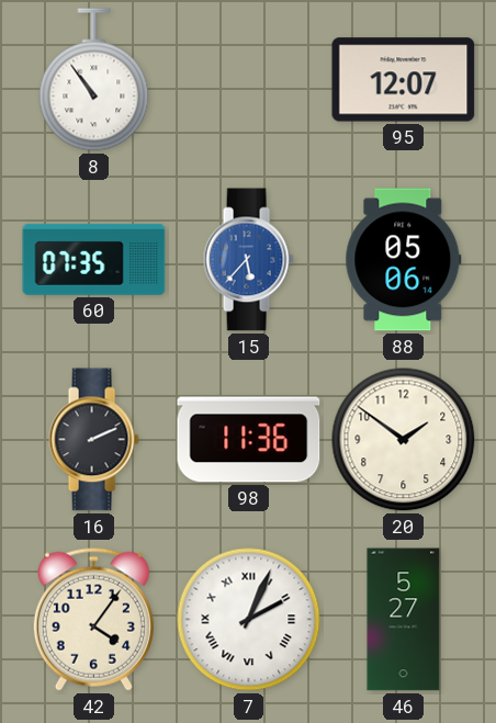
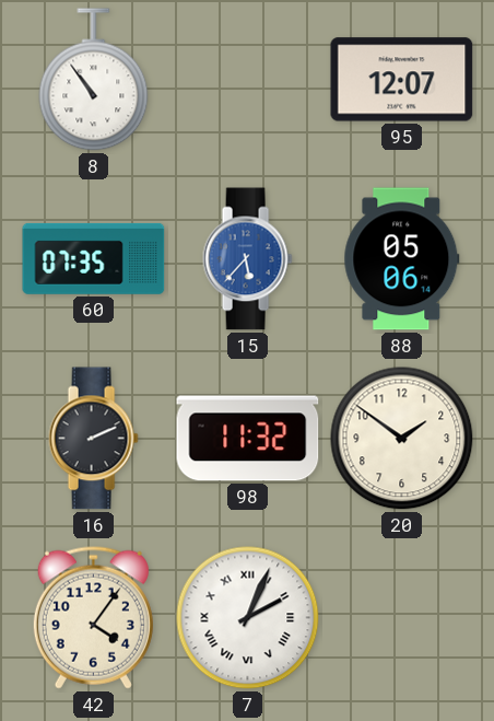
98: 11:36 -> 11:32 (248, 439)
46: 5:27 -> none (404, 620)
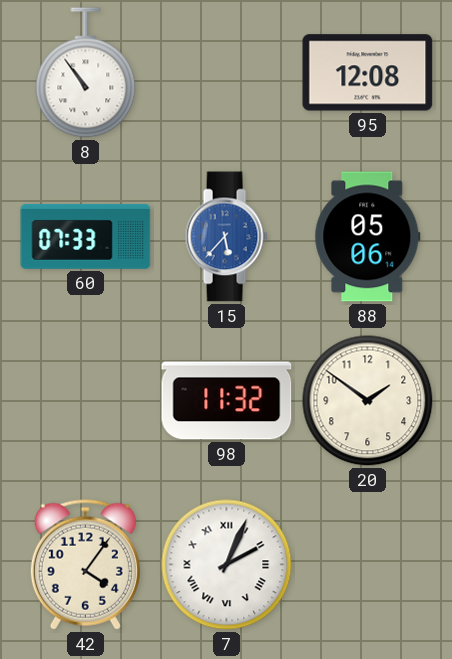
95: 12:07 -> 12:08 (368, 73)
60: 07:35 -> 07:33 (86, 236)
16: 2:11 -> none (93, 439)
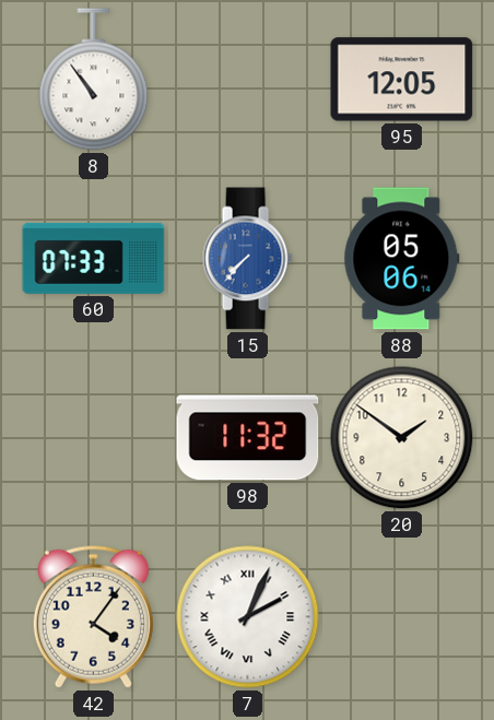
95: 12:08 -> 12:05 (402, 80)
15: 5:37 -> 7:37 (247, 259)
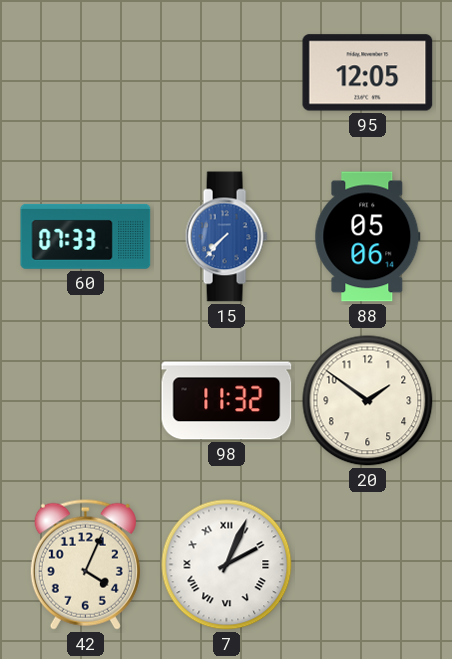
8: 10:54 -> none (94, 80)
42: 4:06 -> 4:04 (85, 564)
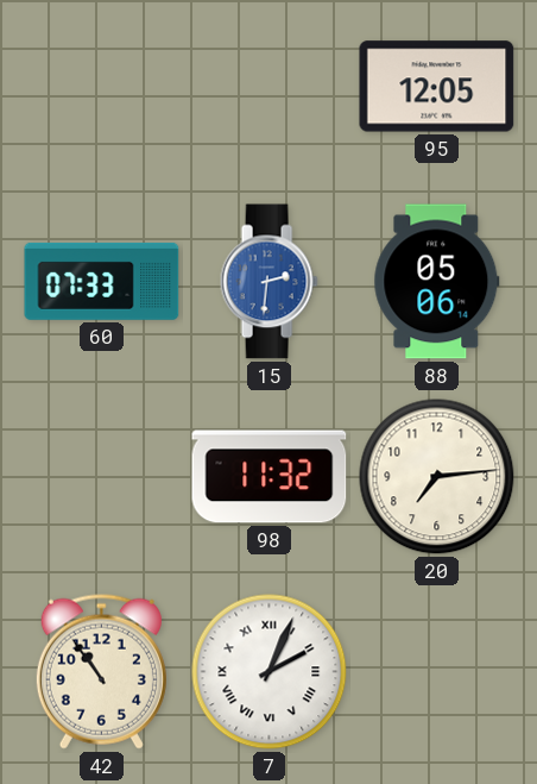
15: 7:37 -> 2:31 (268, 282)
20: 1:51 -> 7:14 (437, 477)
42: 4:04 -> 10:54 (101, 671)
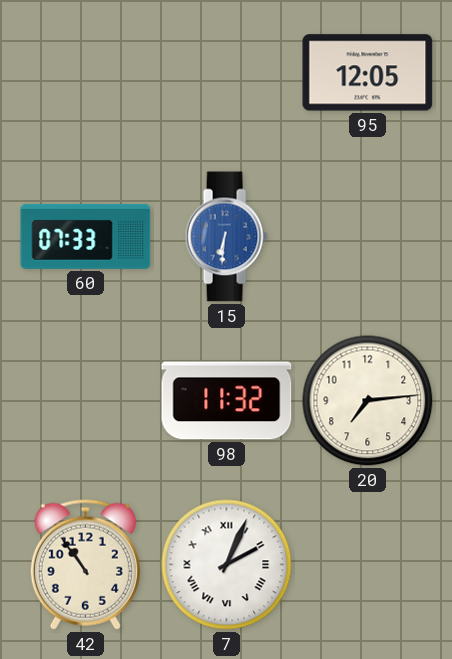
15: 2:31 -> 6:31 (226, 237)
88: 05:06 -> none (437, 282)
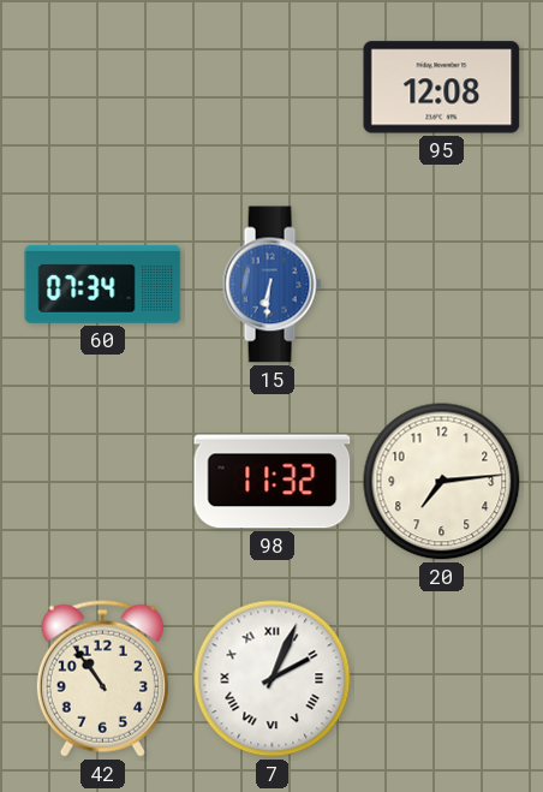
95: 12:05 -> 12:08 (442, 88)
60: 07:33 -> 07:34 (103, 284)
